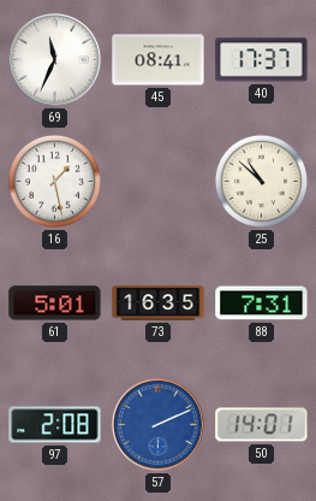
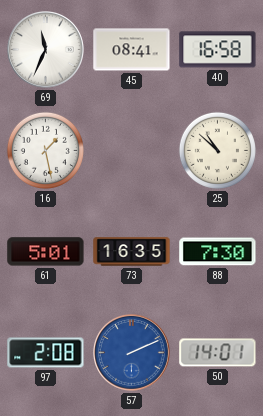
40: 17:37 -> 16:58 (218, 50)
88: 7:31 -> 7:30 (218, 252)
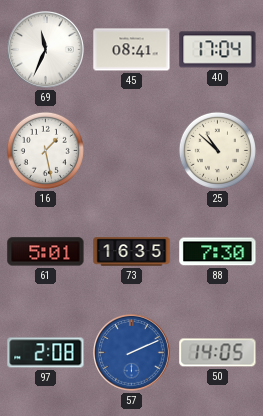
40: 16:58 -> 17:04 (218, 50)
50: 14:01 -> 14:05 (218, 353)
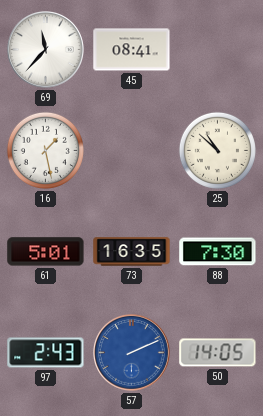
69: 11:34 -> 11:37 (46, 50)
40: 17:04 -> none (218, 50)
97: 2:08 -> 2:43 (46, 353)
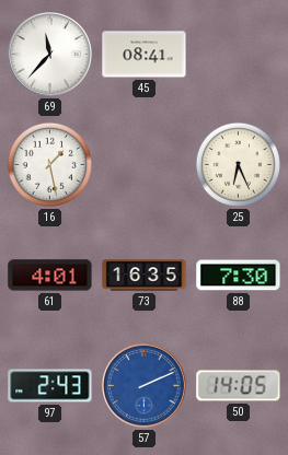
25: 10:52 -> 6:26 (238, 164)
61: 5:01 -> 4:01 (50, 276)
